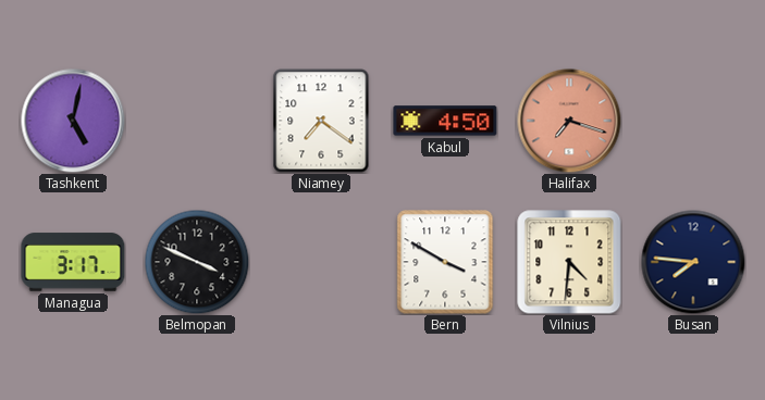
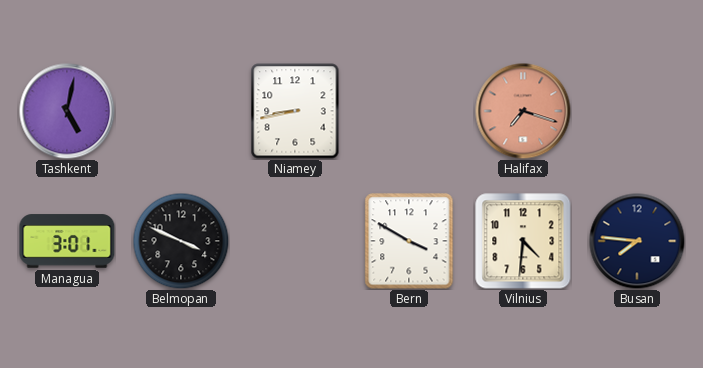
Niamey: 7:21 -> 8:43 (295, 111)
Kabul: 4:50 -> none (445, 121)
Managua: 3:17 -> 3:01 (67, 241)
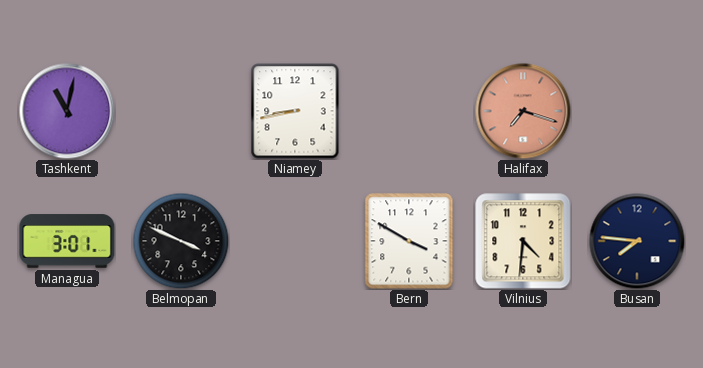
Tashkent: 5:02 -> 11:02 (67, 111)
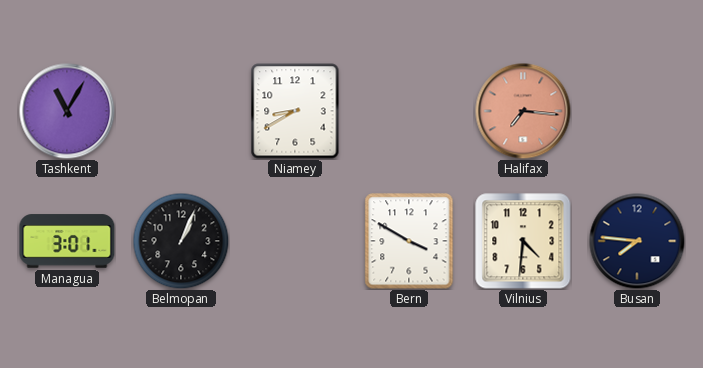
Tashkent: 11:02 -> 11:05 (67, 111)
Niamey: 8:43 -> 8:40 (295, 111)
Halifax: 7:18 -> 7:16 (523, 111)
Belmopan: 3:49 -> 1:04 (181, 241)
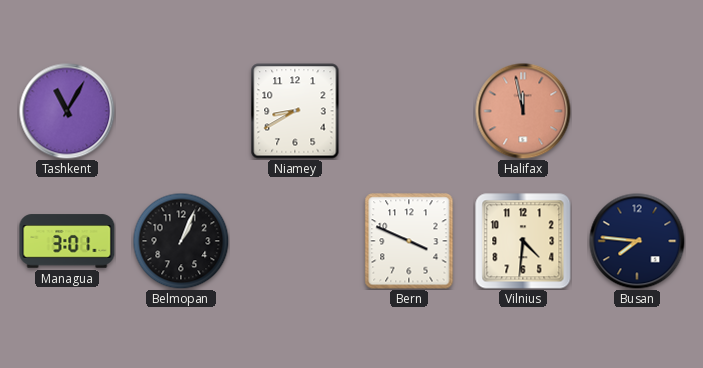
Halifax: 7:16 -> 11:58 (523, 111)
Bern: 3:50 -> 3:49 (409, 241)
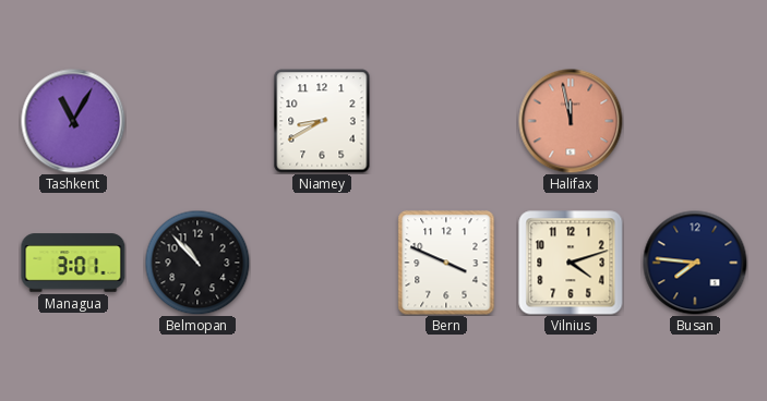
Belmopan: 1:04 -> 10:53 (197, 263)
Vilnius: 4:31 -> 4:12 (571, 263)
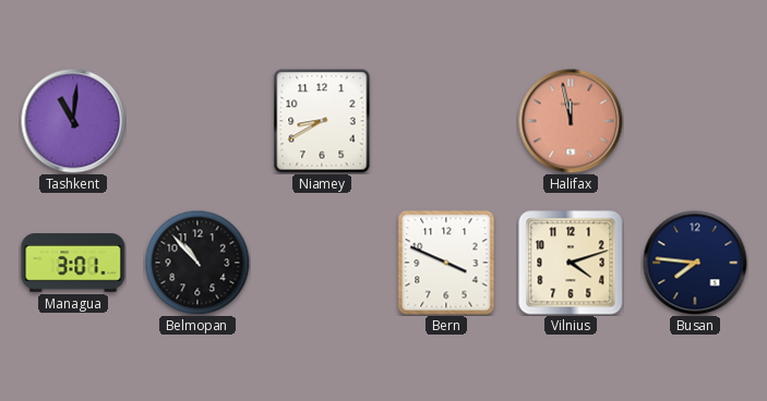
Tashkent: 11:05 -> 11:01 (73, 121)
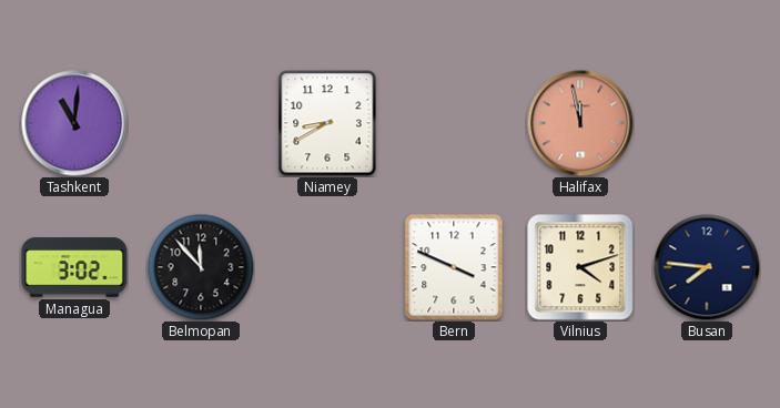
Managua: 3:01 -> 3:02 (74, 267)
Belmopan: 10:53 -> 11:53 (201, 267)
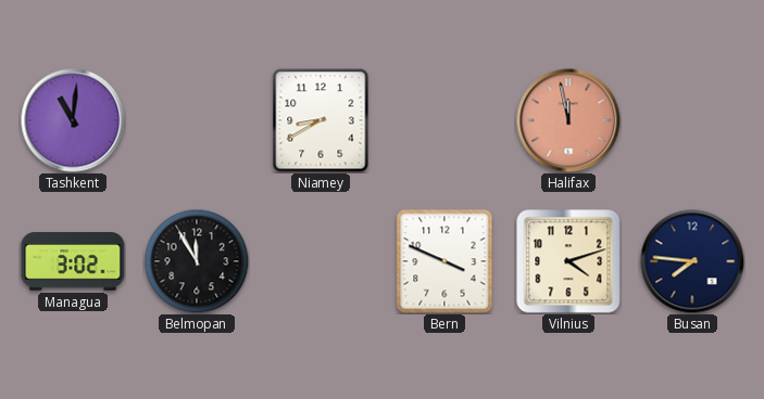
Belmopan: 11:53 -> 11:55 (197, 261)
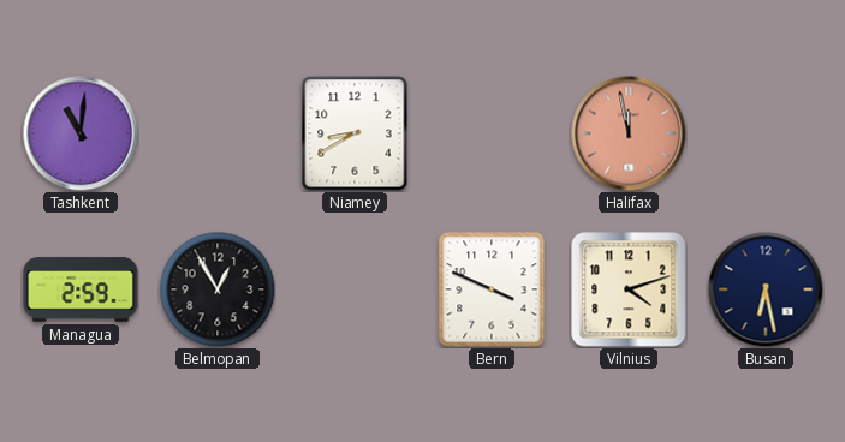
Managua: 3:02 -> 2:59 (81, 289)
Belmopan: 11:55 -> 12:55 (218, 289)
Busan: 7:46 -> 6:28 (766, 289)
